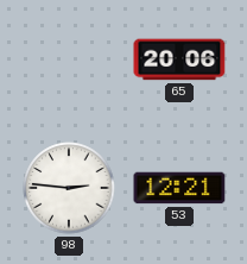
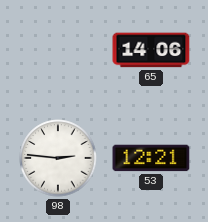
65: 20:06 -> 14:06 (151, 50)
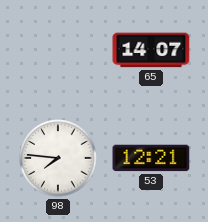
65: 14:06 -> 14:07 (151, 50)
98: 2:46 -> 7:46 (58, 158)
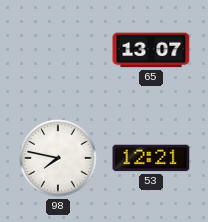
65: 14:07 -> 13:07 (151, 50)
98: 7:46 -> 7:47 (58, 158)
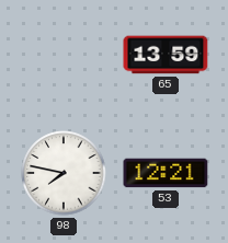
65: 13:07 -> 13:59 (166, 55)
